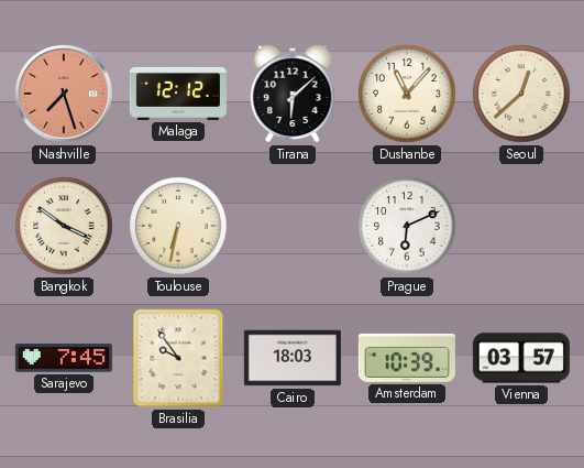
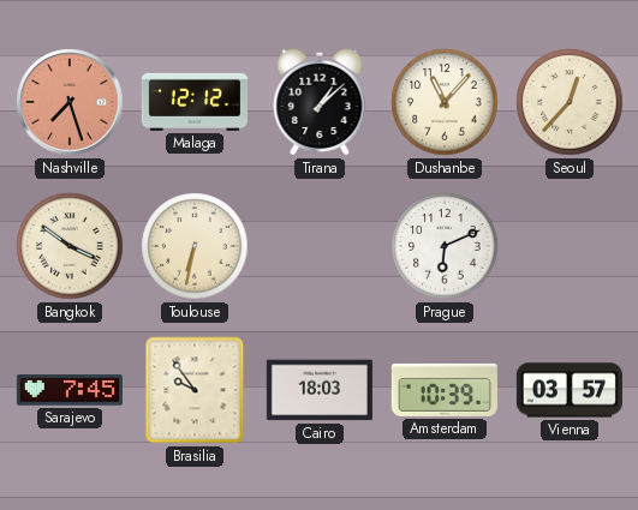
Tirana: 6:08 -> 1:08 (320, 102)
Seoul: 12:38 -> 12:37 (570, 102)
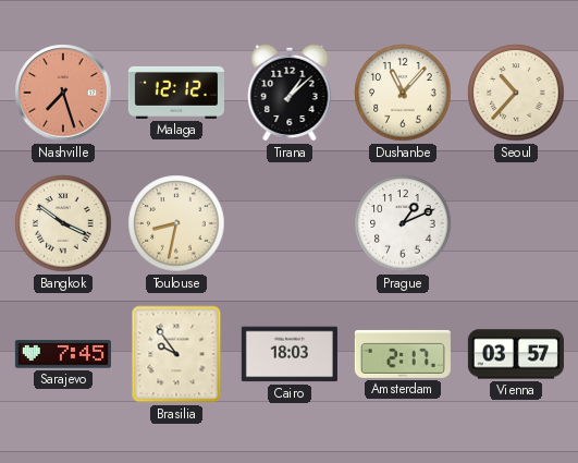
Seoul: 12:37 -> 10:37 (516, 93)
Toulouse: 6:32 -> 8:32 (176, 223)
Prague: 6:11 -> 1:11 (403, 223)
Amsterdam: 10:39 -> 2:17 (403, 354)
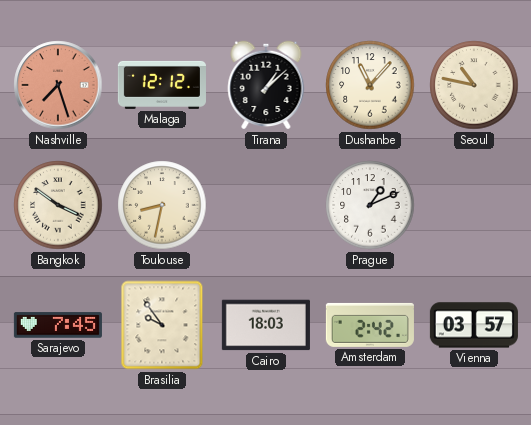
Seoul: 10:37 -> 10:47 (474, 85)
Amsterdam: 2:17 -> 2:42 (370, 325)
